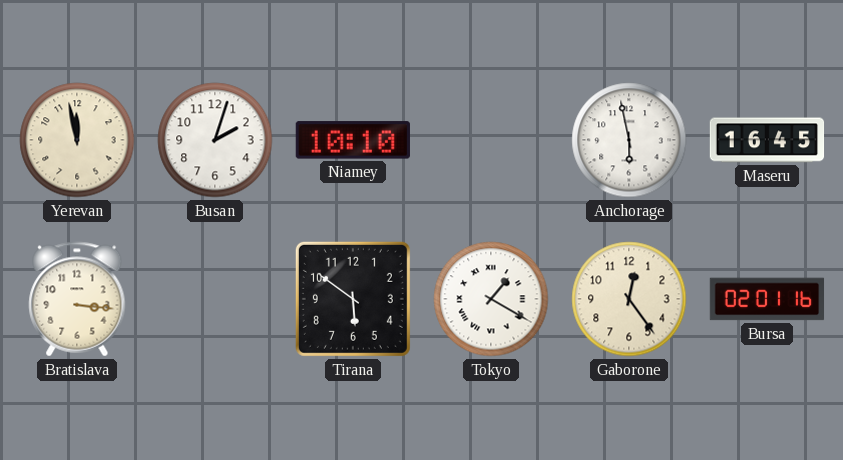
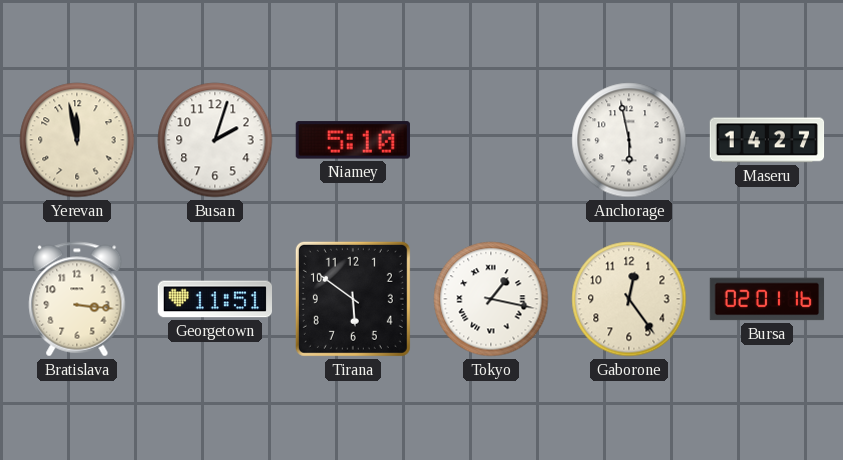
Niamey: 10:10 -> 5:10 (353, 140)
Maseru: 16:45 -> 14:27 (767, 140)
Georgetown: none -> 11:51 (215, 299)
Tokyo: 1:20 -> 1:17 (491, 299)
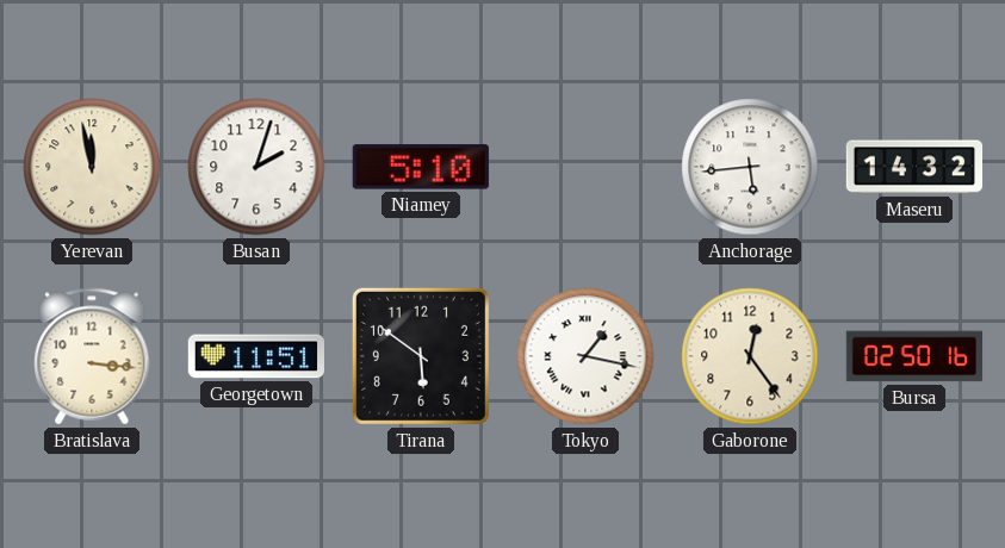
Anchorage: 5:58 -> 5:44 (750, 167)
Maseru: 14:27 -> 14:32 (914, 167)
Bursa: 02:01 -> 02:50 (914, 356)
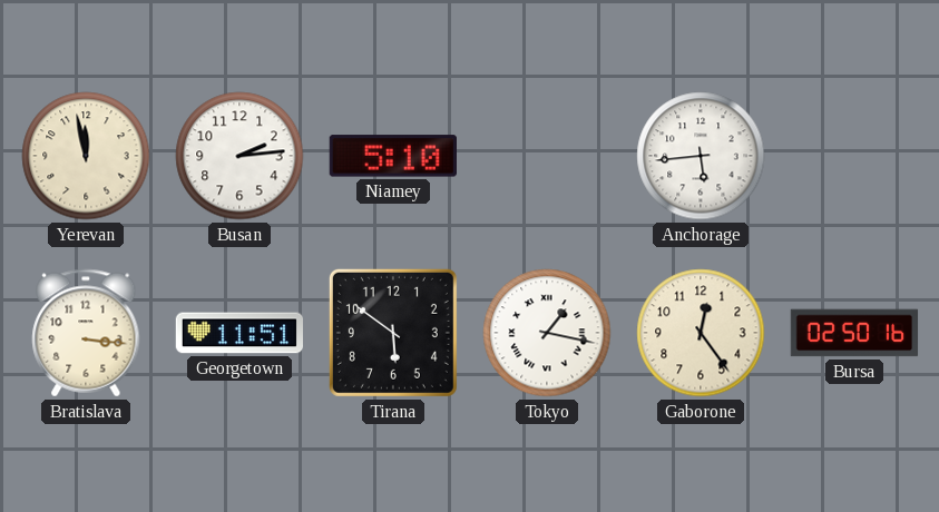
Busan: 2:03 -> 2:14 (239, 156)
Maseru: 14:32 -> none (914, 167)
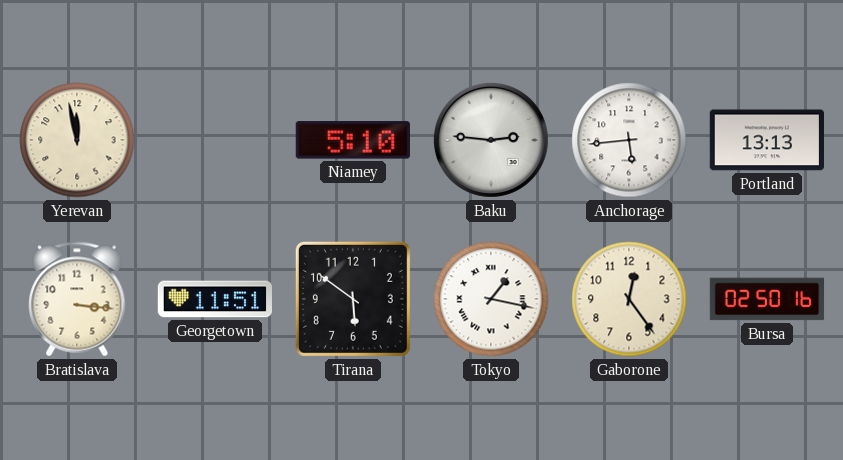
Busan: 2:14 -> none (239, 156)
Baku: none -> 2:46 (491, 140)
Portland: none -> 13:13 (766, 140)
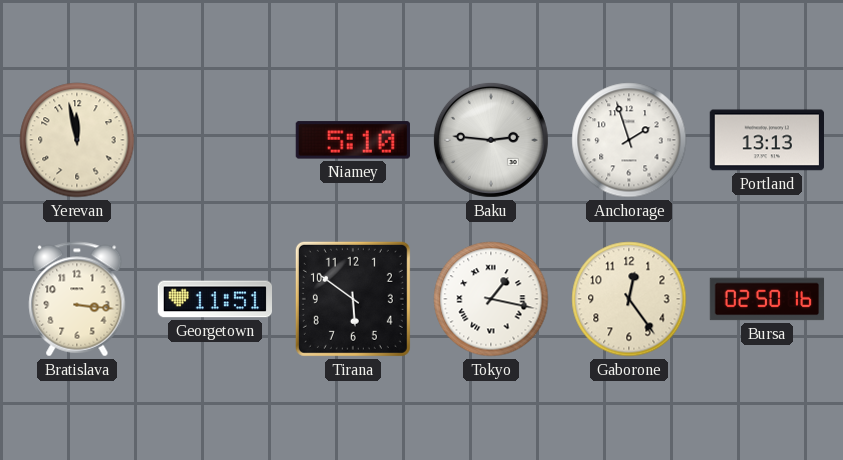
Anchorage: 5:44 -> 1:57 (629, 140)
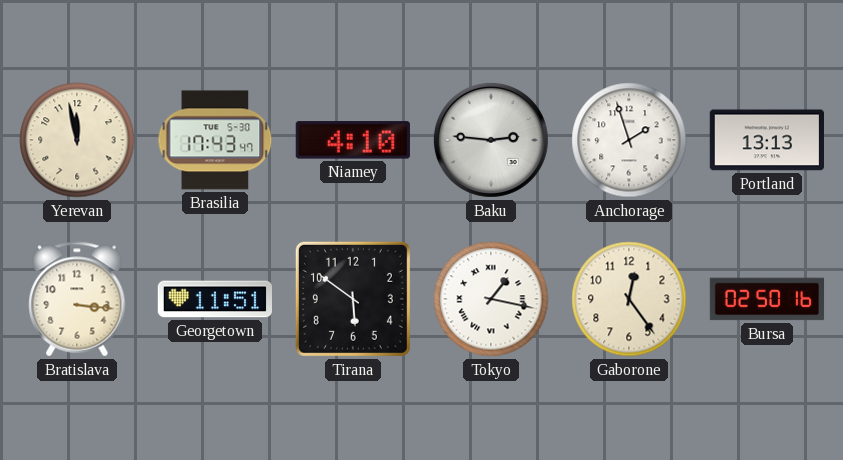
Brasilia: none -> 17:43 (215, 140)
Niamey: 5:10 -> 4:10 (353, 140)
